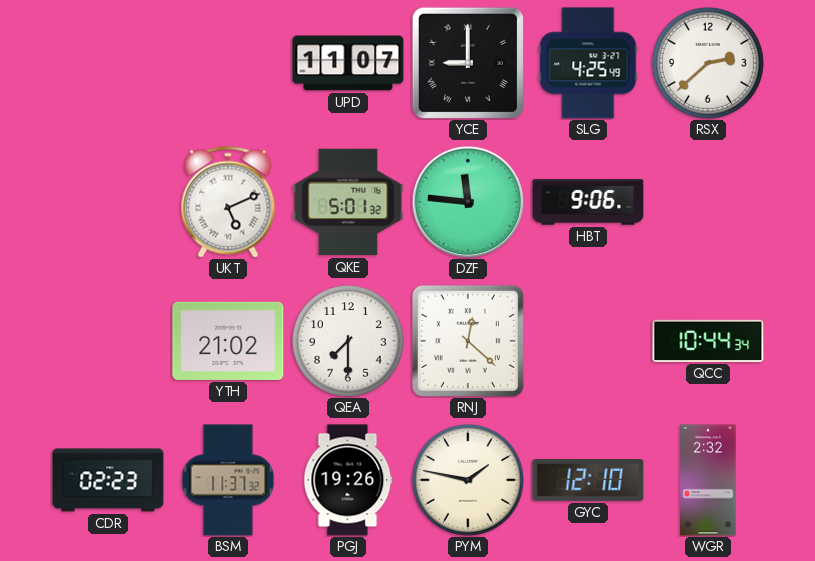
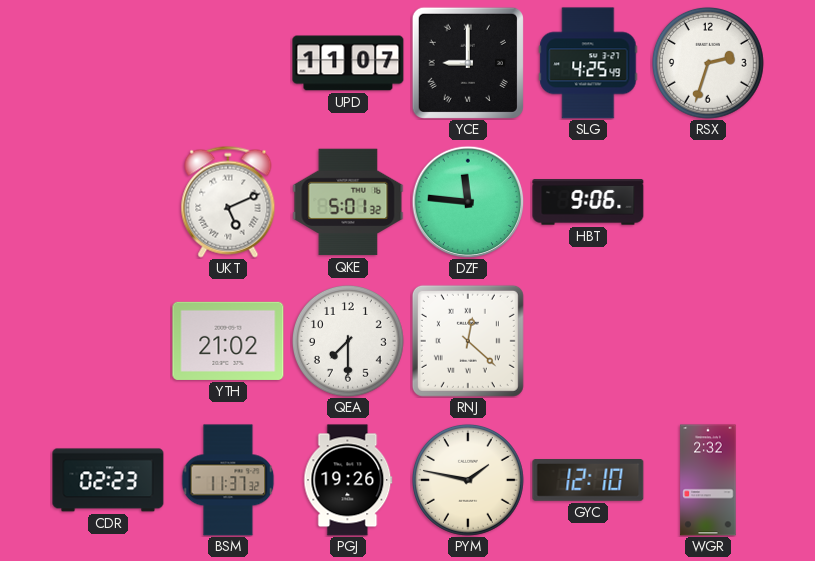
RSX: 2:38 -> 2:33 (708, 63)
QCC: 10:44 -> none (708, 341)
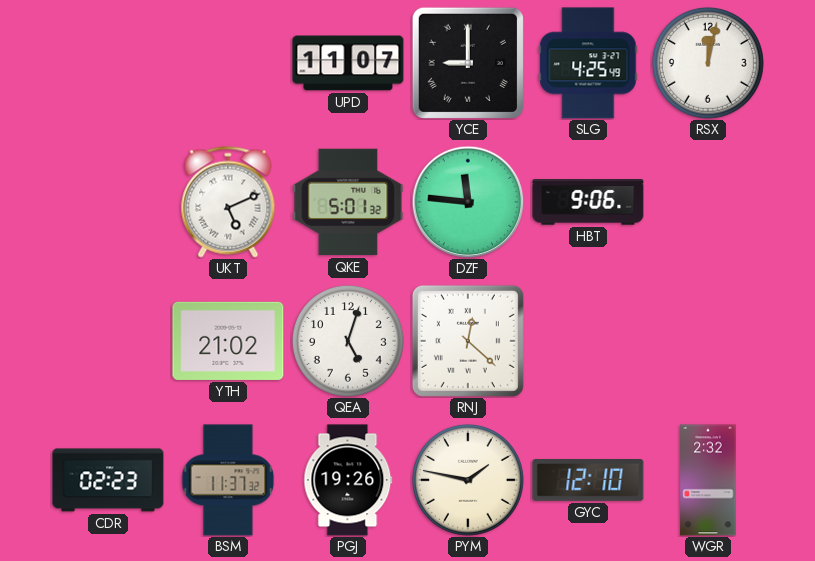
RSX: 2:33 -> 12:02 (708, 63)
QEA: 7:30 -> 5:03 (348, 341)
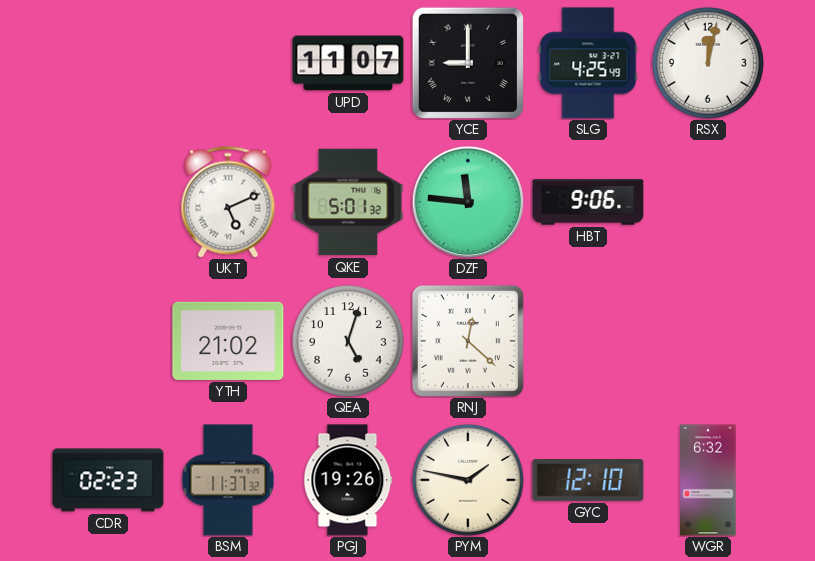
WGR: 2:32 -> 6:32 (708, 480)
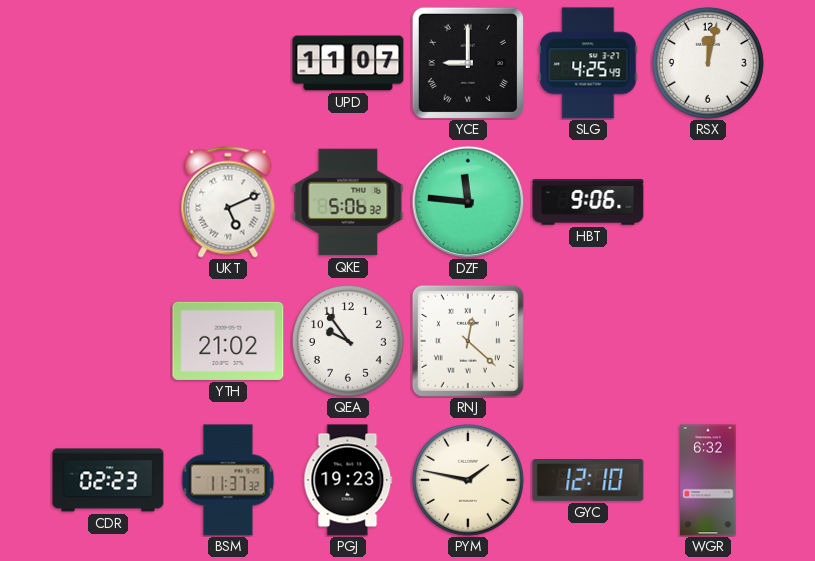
QKE: 5:01 -> 5:06 (348, 202)
QEA: 5:03 -> 9:54 (348, 341)
PGJ: 19:26 -> 19:23 (348, 480)
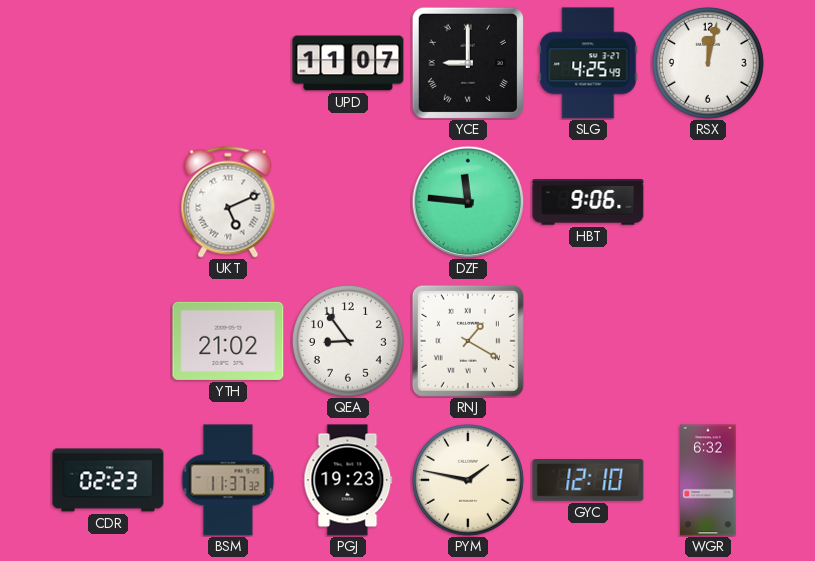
QKE: 5:06 -> none (348, 202)
QEA: 9:54 -> 8:54 (348, 341)
RNJ: 12:22 -> 1:20 (468, 341)
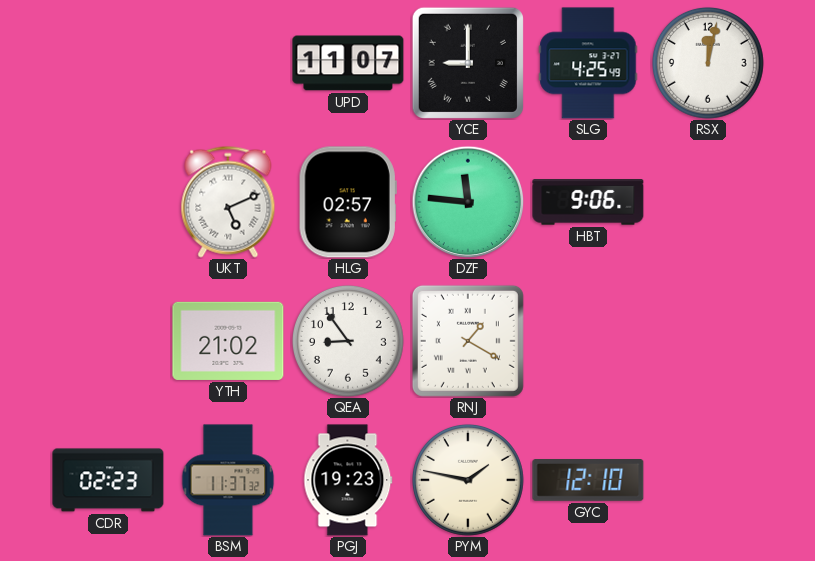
HLG: none -> 02:57 (348, 202)
WGR: 6:32 -> none (708, 480)
